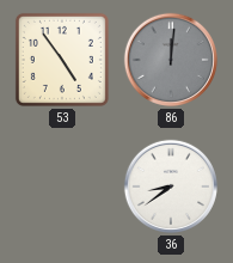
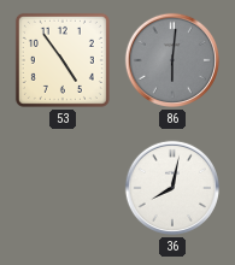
86: 12:01 -> 6:01 (172, 60)
36: 8:39 -> 8:02 (172, 188)
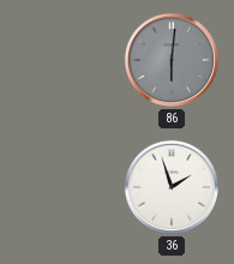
53: 4:54 -> none (63, 60)
36: 8:02 -> 1:57 (172, 187)
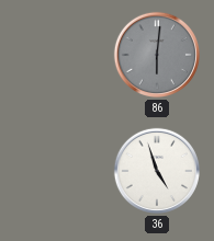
36: 1:57 -> 4:57 (157, 171)
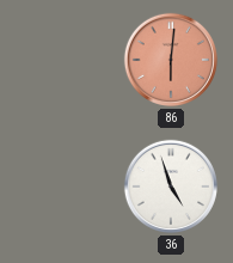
86 dial: grey -> salmon (171, 60)
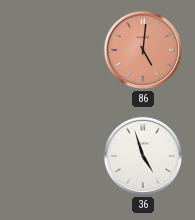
86: 6:01 -> 5:01 (143, 50)
